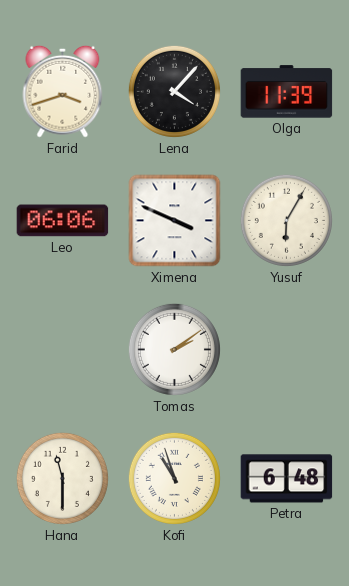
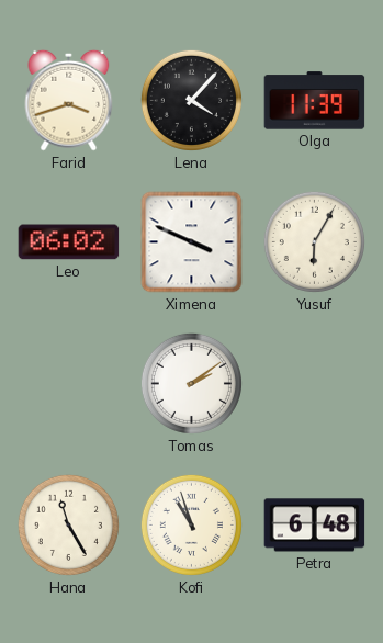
Leo: 06:06 -> 06:02 (69, 242)
Hana: 11:30 -> 11:25 (68, 524)
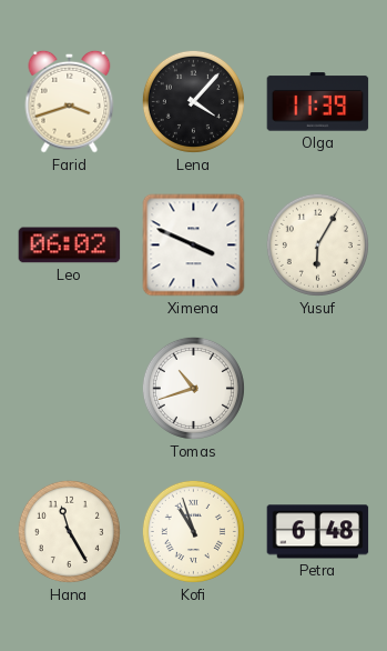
Tomas: 2:09 -> 10:42 (193, 388)
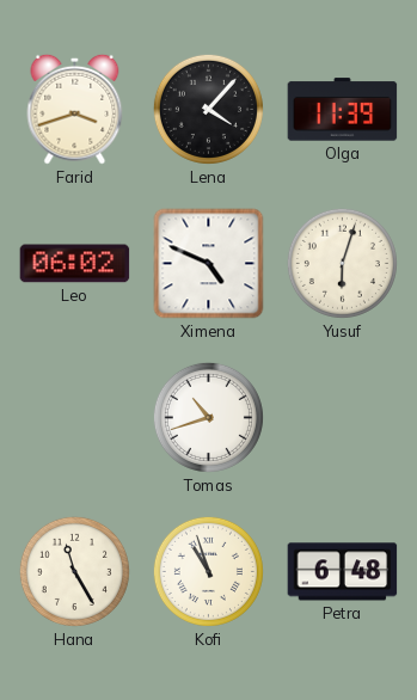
Ximena: 3:49 -> 4:49 (209, 264)
Yusuf: 6:05 -> 6:03 (342, 263)
